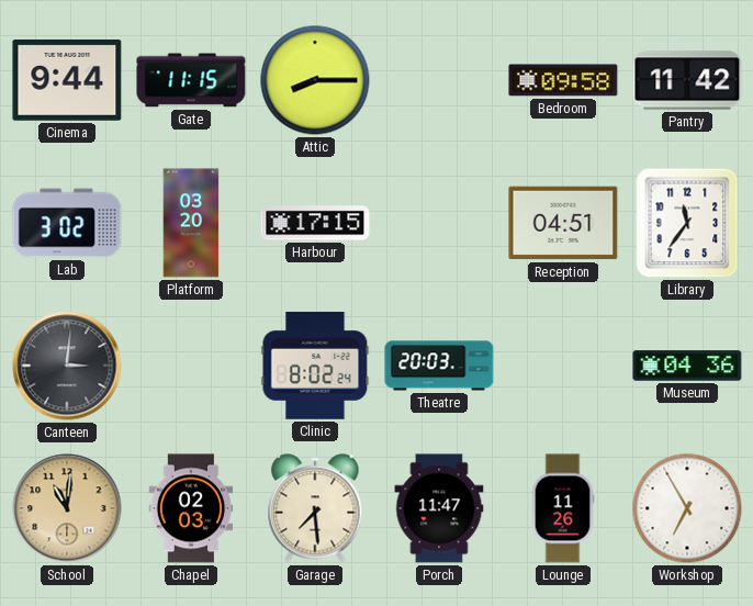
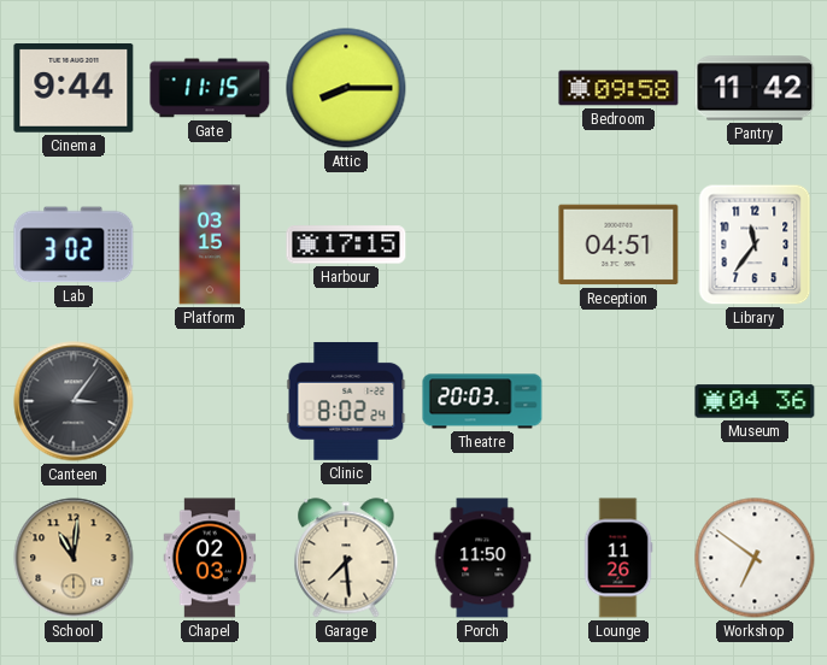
Platform: 03:20 -> 03:15 (210, 245)
Canteen: 3:01 -> 3:06 (74, 401)
Porch: 11:47 -> 11:50 (482, 558)
Workshop: 6:55 -> 6:51 (755, 558)
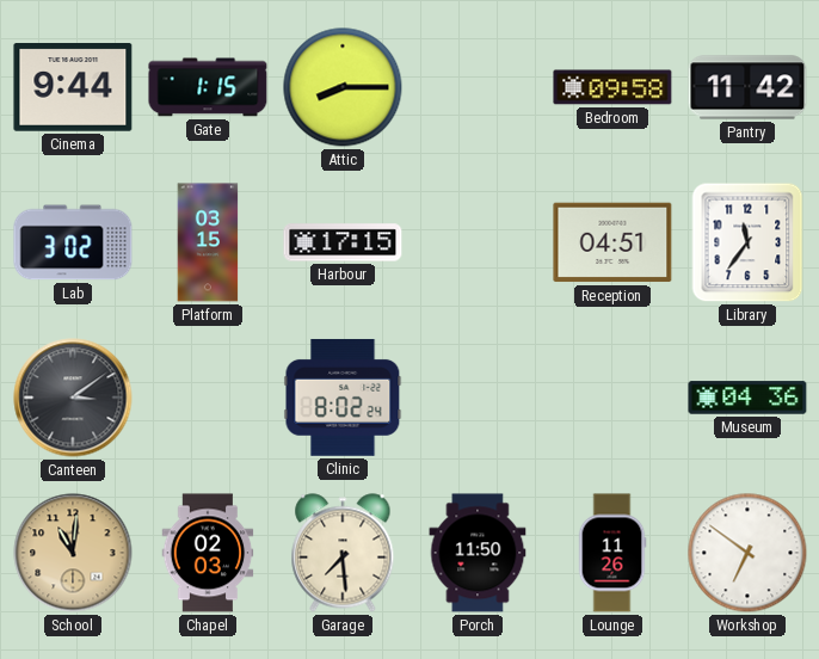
Gate: 11:15 -> 1:15 (208, 87)
Canteen: 3:06 -> 3:09 (73, 398)
Theatre: 20:03 -> none (482, 401)
